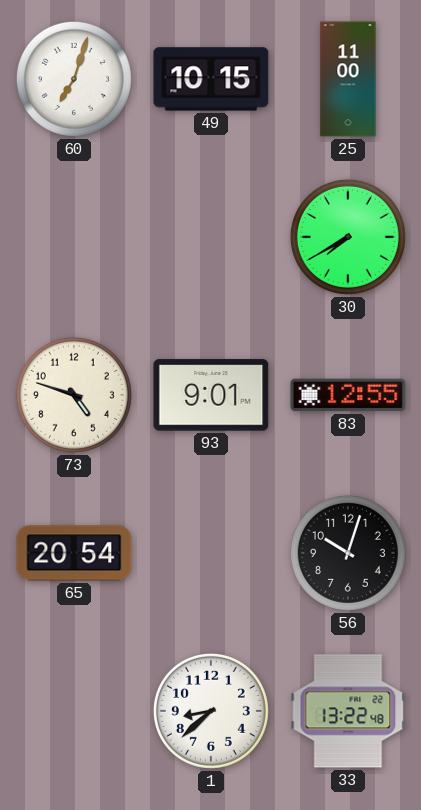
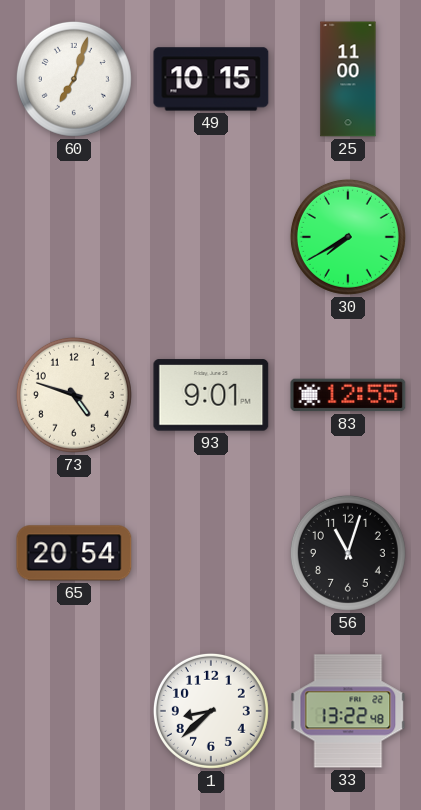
56: 10:03 -> 11:03 (348, 553)
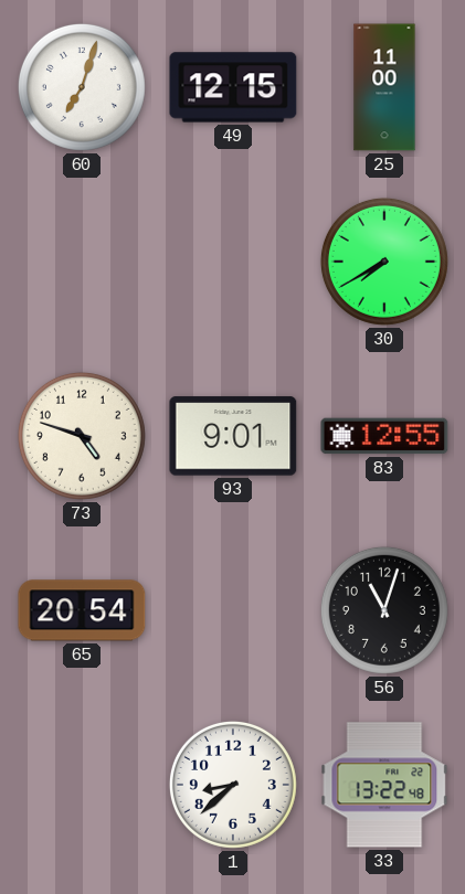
49: 10:15 -> 12:15 (233, 87)
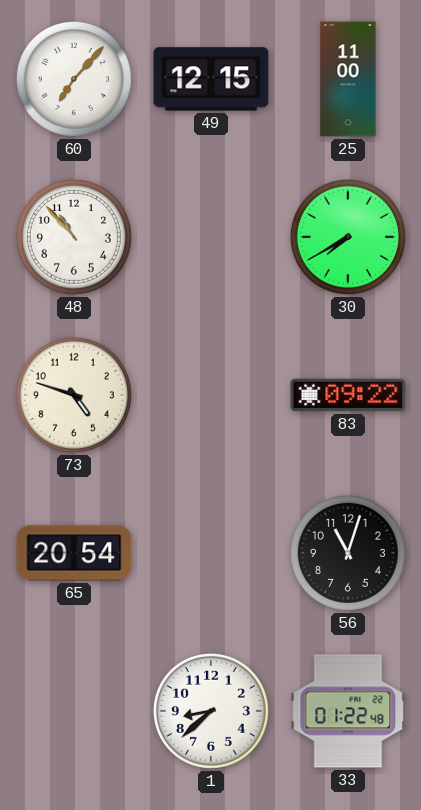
60: 7:03 -> 7:07 (74, 79)
48: none -> 10:53 (74, 237)
93: 9:01 -> none (233, 436)
83: 12:55 -> 09:22 (348, 395)
33: 13:22 -> 01:22 (348, 711)
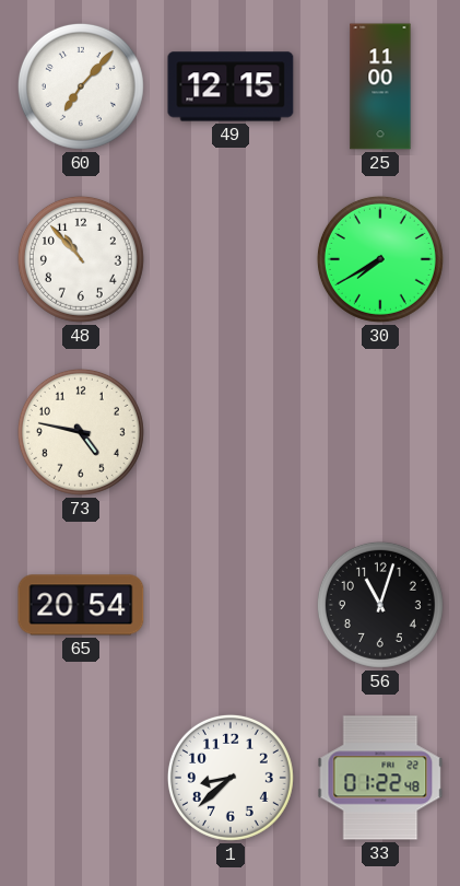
73: 4:48 -> 4:47 (81, 432)
83: 09:22 -> none (348, 395)
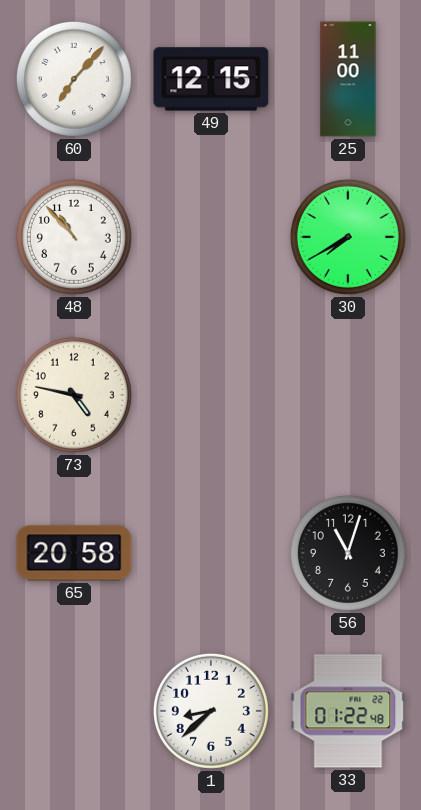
65: 20:54 -> 20:58 (74, 553)
